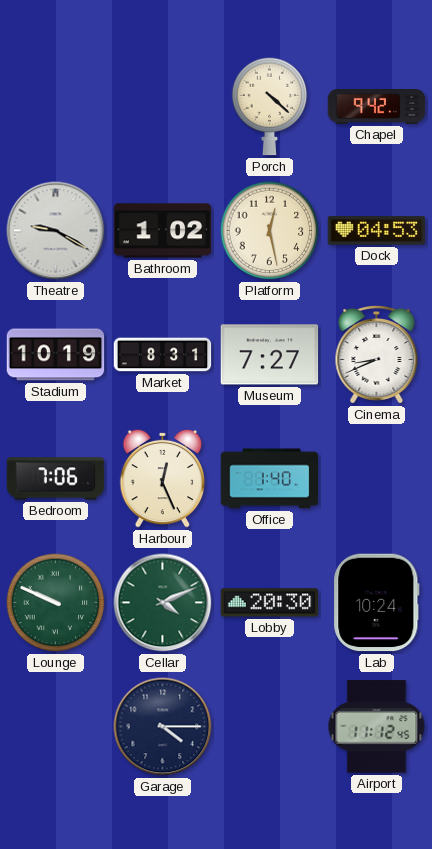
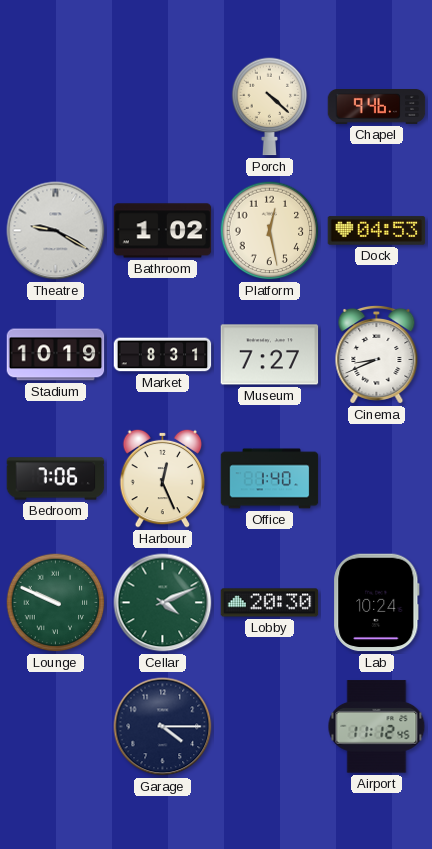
Chapel: 9:42 -> 9:46 (377, 107)
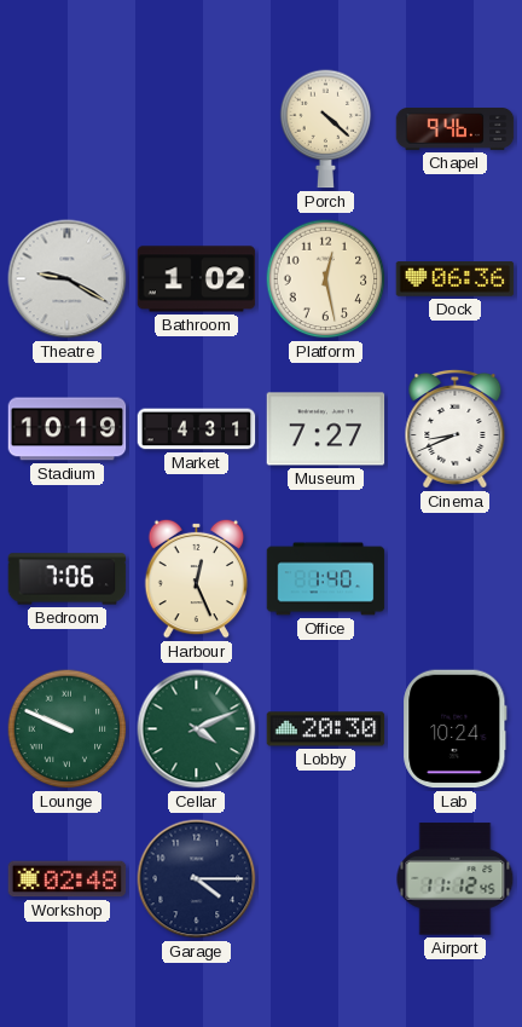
Dock: 04:53 -> 06:36 (456, 279)
Market: 8:31 -> 4:31 (197, 429)
Workshop: none -> 02:48 (68, 879)
